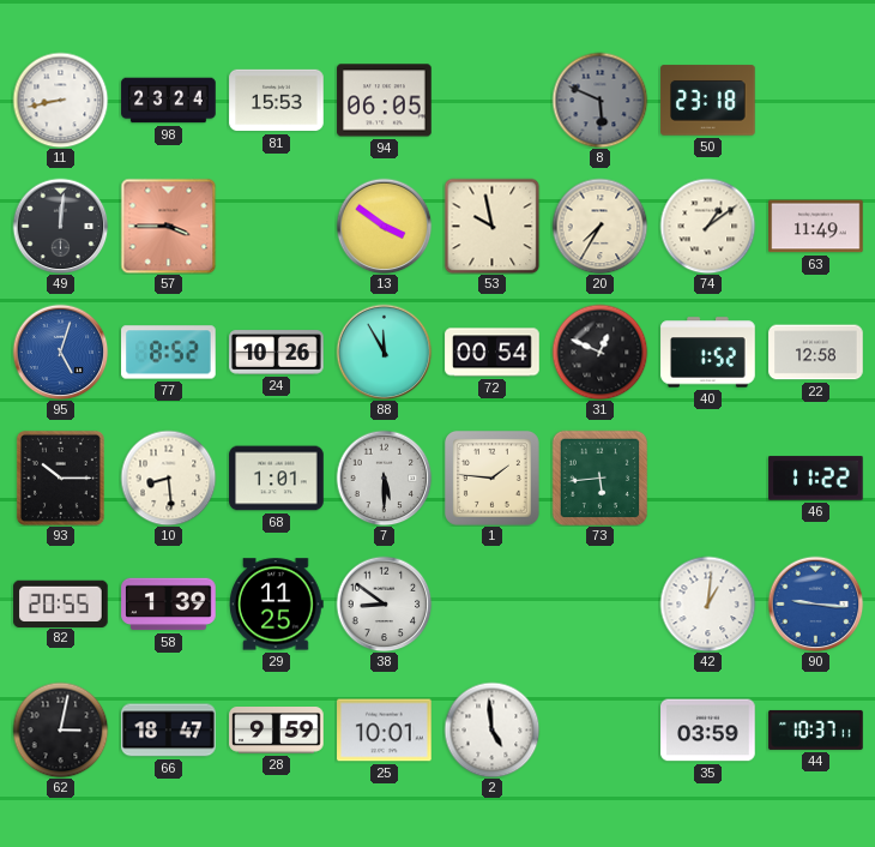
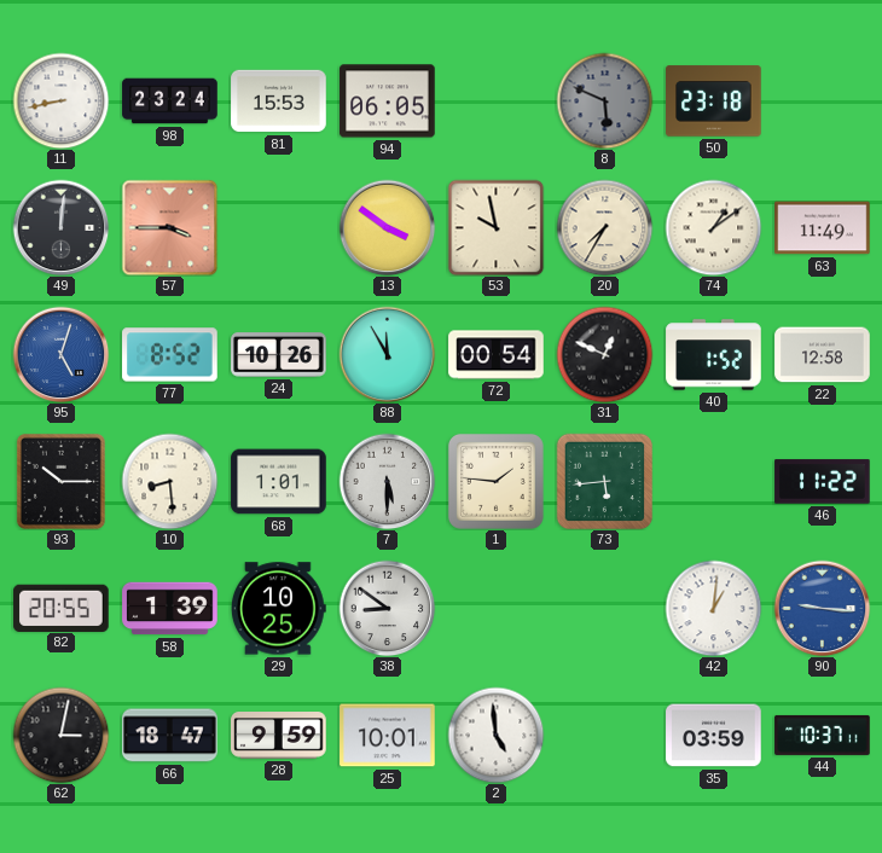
29: 11:25 -> 10:25 (279, 609)
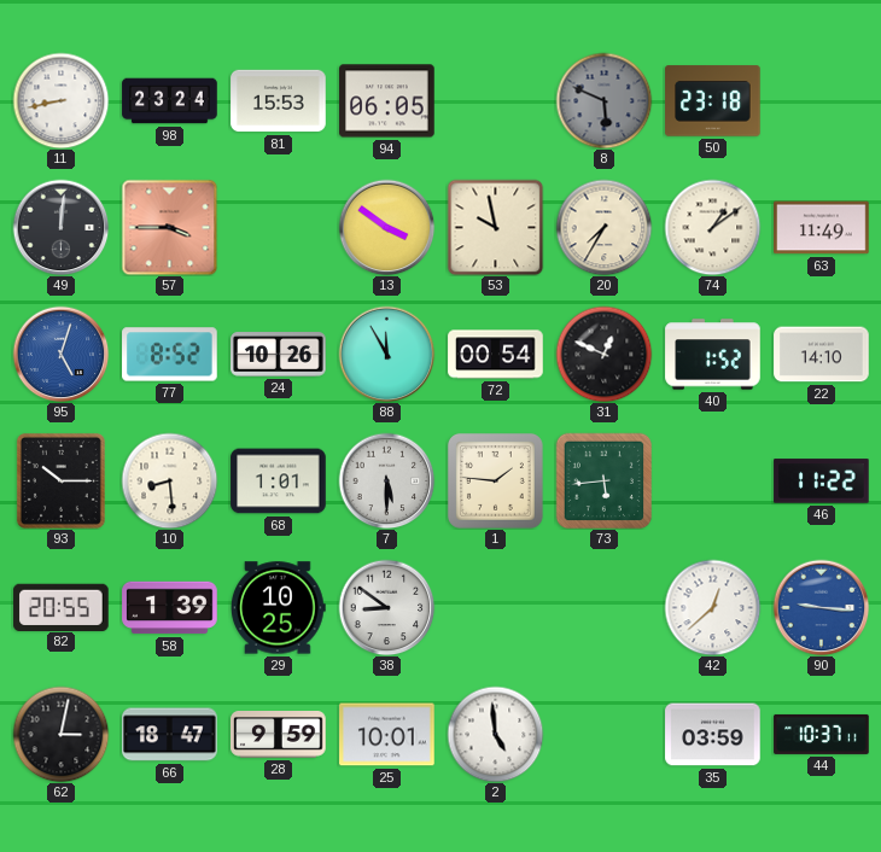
22: 12:58 -> 14:10 (822, 355)
42: 1:01 -> 12:38 (712, 607)
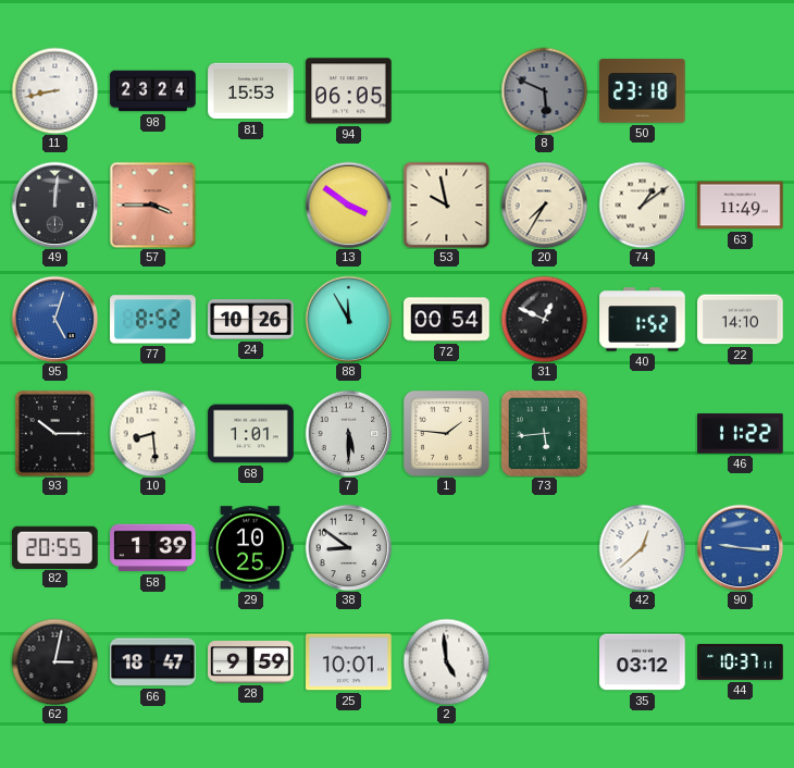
35: 03:59 -> 03:12 (643, 662)
